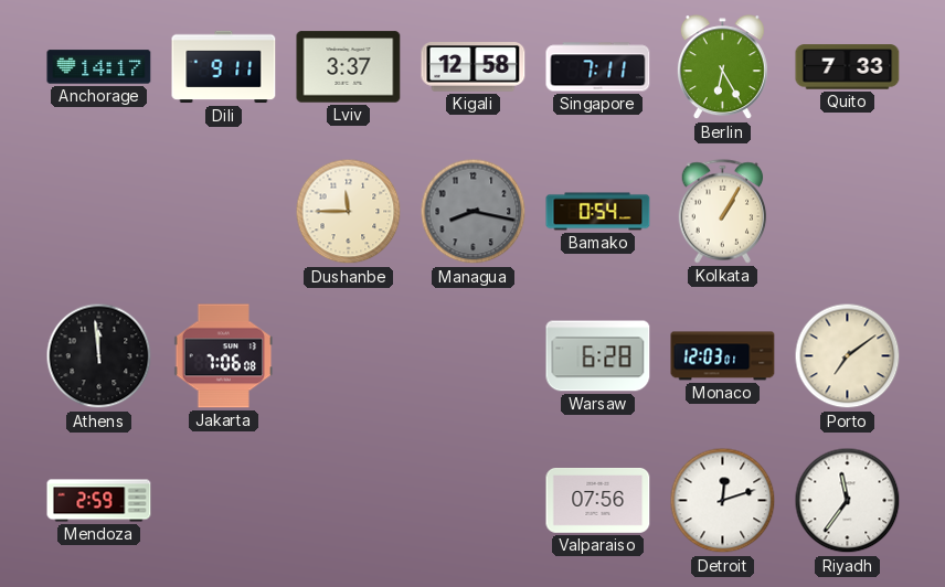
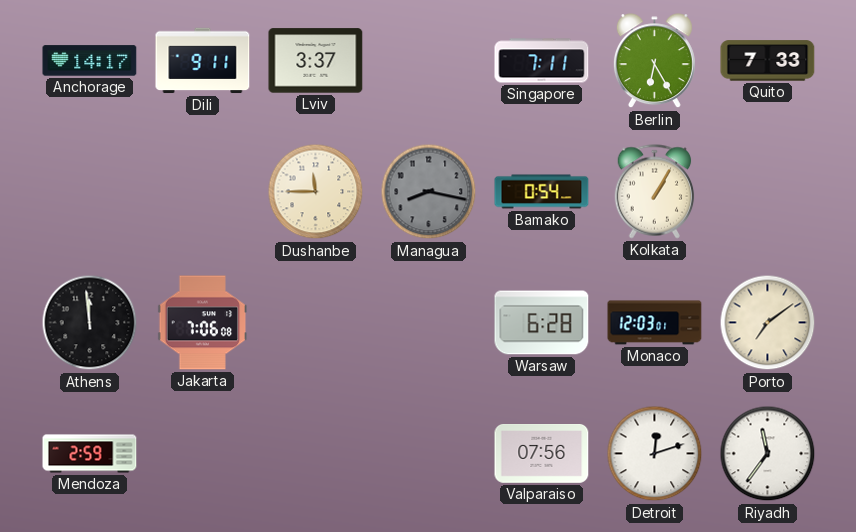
Kigali: 12:58 -> none (474, 67)
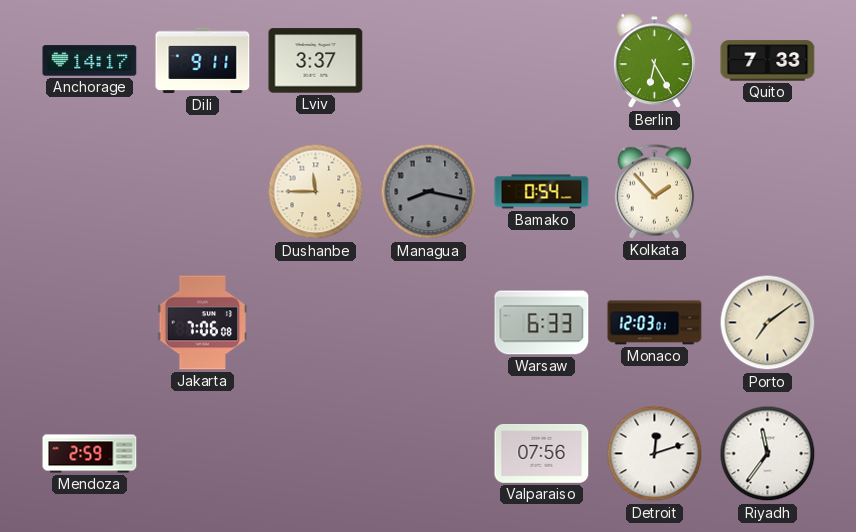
Singapore: 7:11 -> none (542, 61)
Kolkata: 1:05 -> 1:53 (655, 192)
Athens: 11:59 -> none (90, 323)
Warsaw: 6:28 -> 6:33 (542, 323)
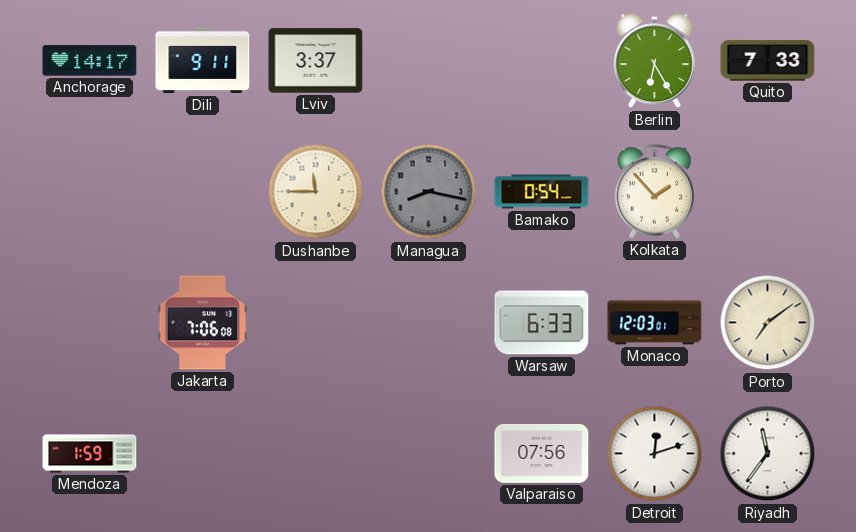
Mendoza: 2:59 -> 1:59 (90, 454)
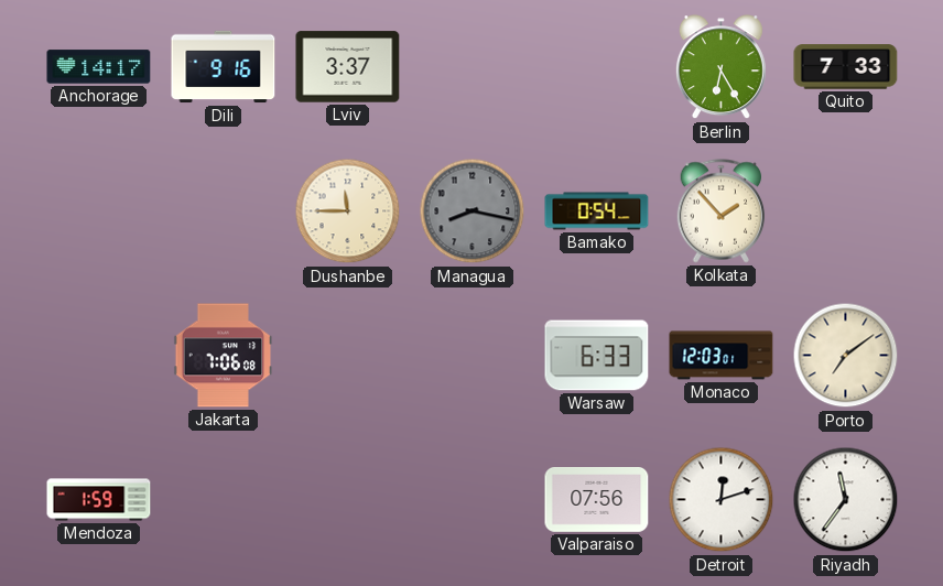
Dili: 9:11 -> 9:16 (224, 67)
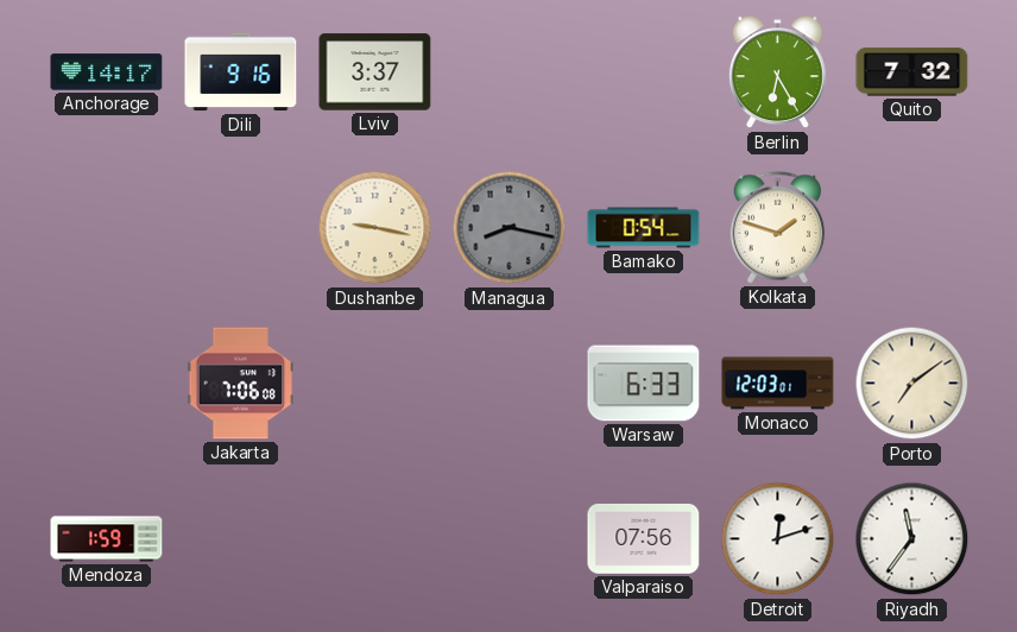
Quito: 7:33 -> 7:32 (912, 72)
Dushanbe: 11:45 -> 9:17 (375, 228)
Kolkata: 1:53 -> 1:48 (778, 228)
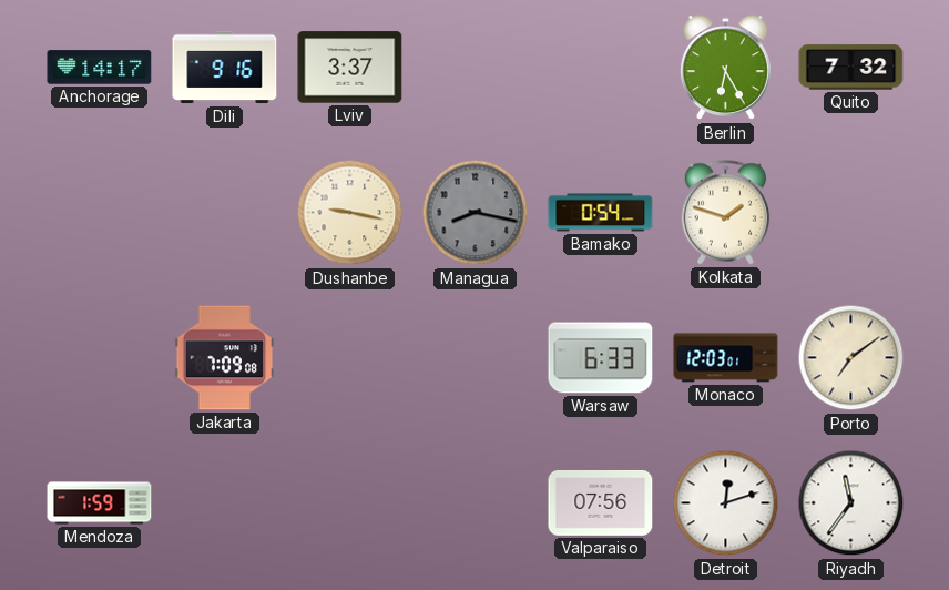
Jakarta: 7:06 -> 7:09 (225, 358)
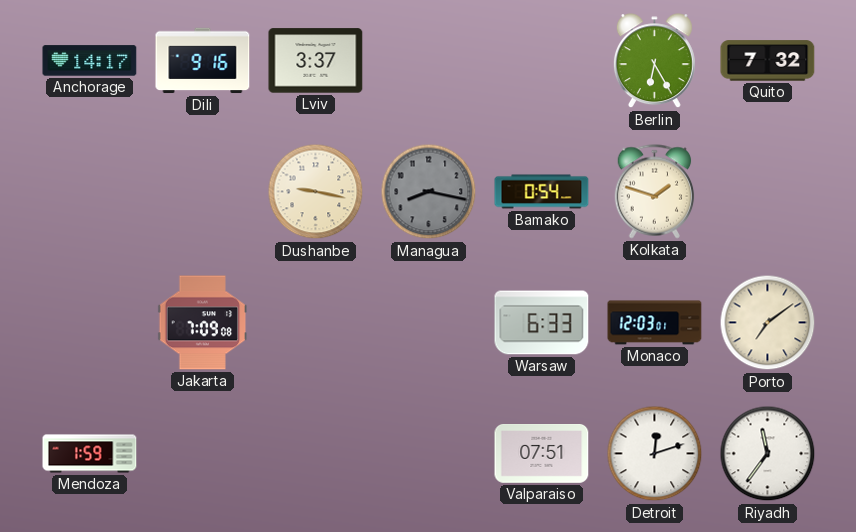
Valparaiso: 07:56 -> 07:51 (542, 454)
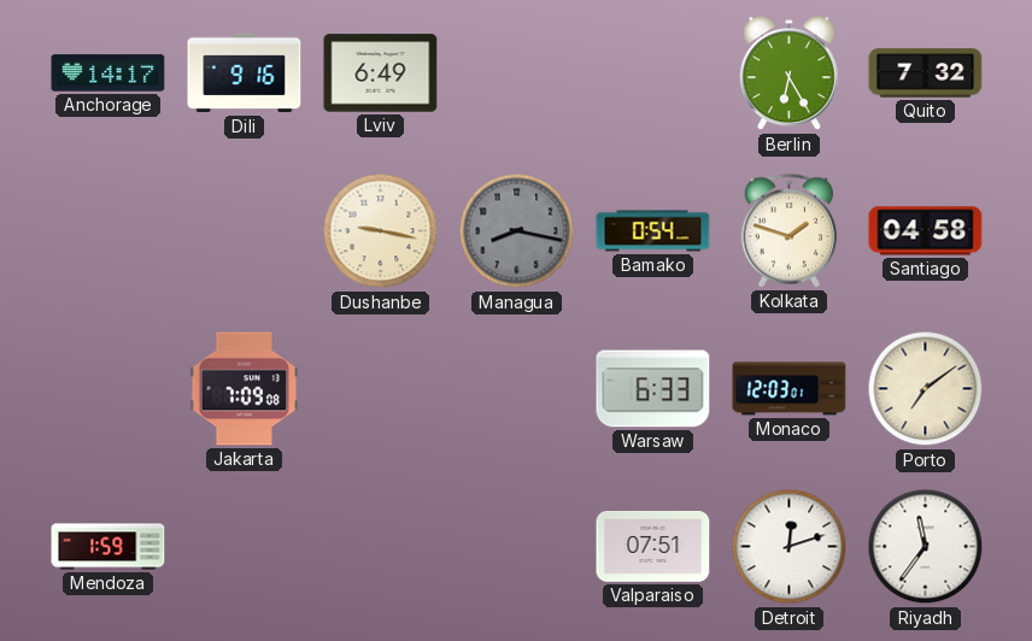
Lviv: 3:37 -> 6:49 (381, 73)
Santiago: none -> 04:58 (926, 231)
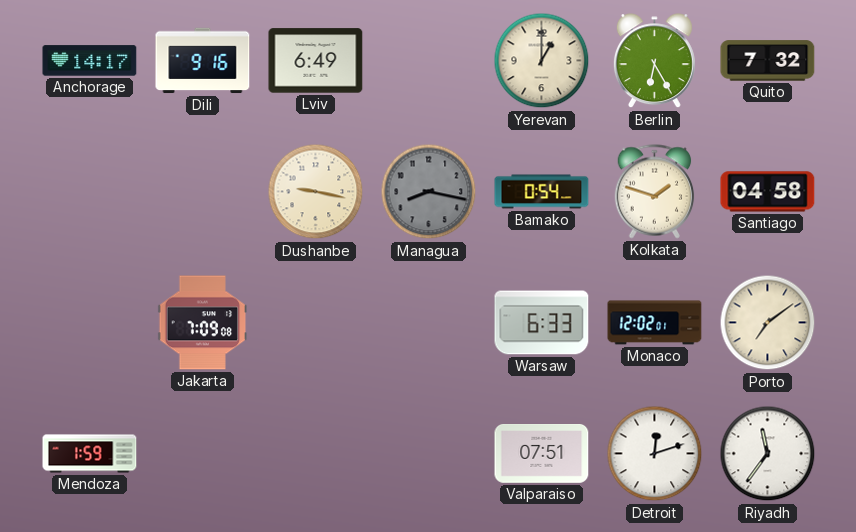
Yerevan: none -> 1:00 (542, 61)
Monaco: 12:03 -> 12:02 (655, 323)
